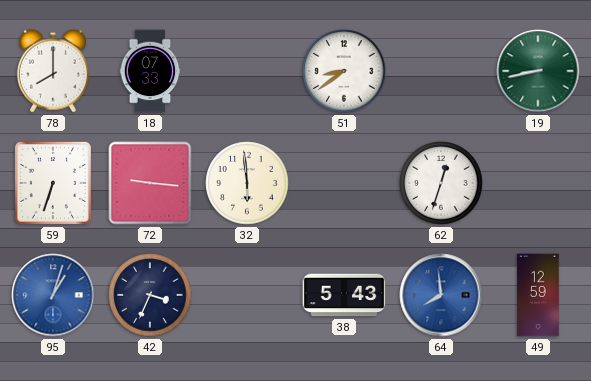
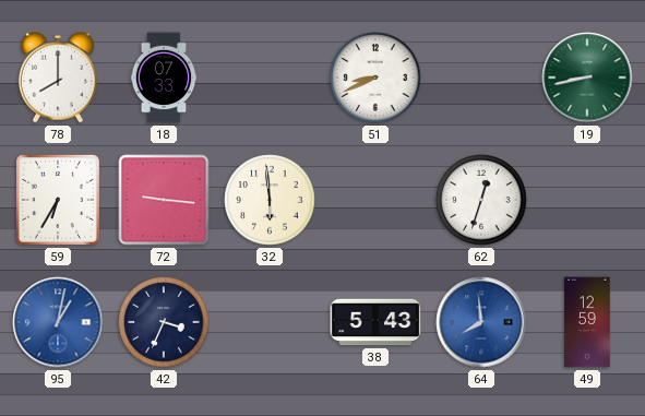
51: 8:39 -> 8:41 (375, 78)
59: 6:33 -> 6:35 (58, 200)
95: 1:03 -> 1:02 (58, 322)
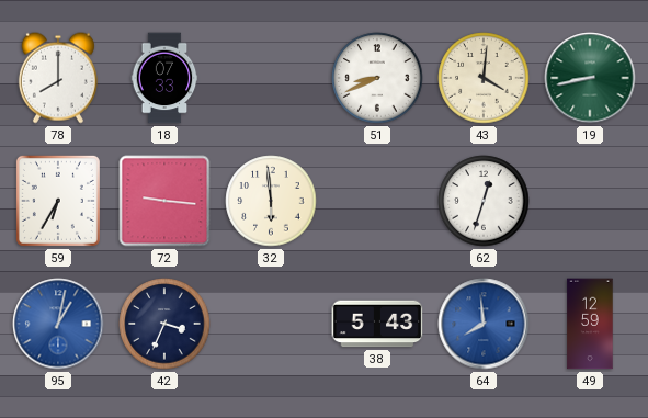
43: none -> 4:01 (484, 78)
